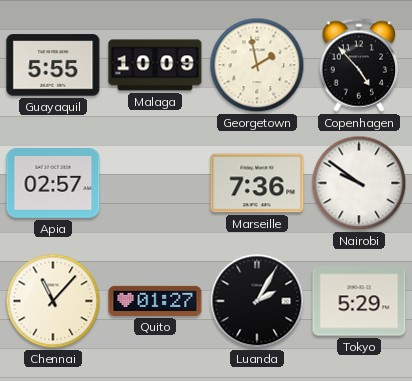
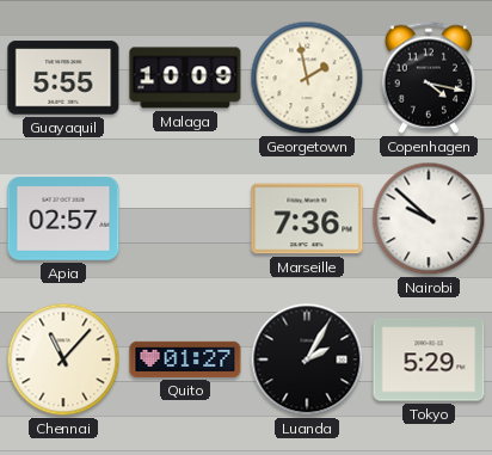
Copenhagen: 4:53 -> 4:17 (429, 78)
Nairobi: 9:51 -> 9:52 (429, 219)
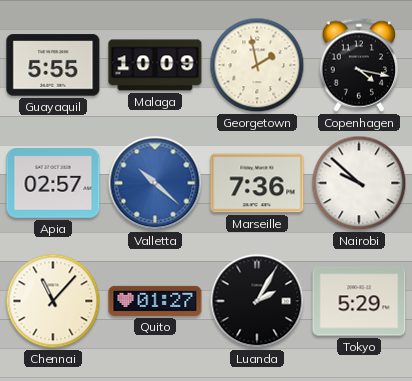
Valletta: none -> 10:22 (155, 183)
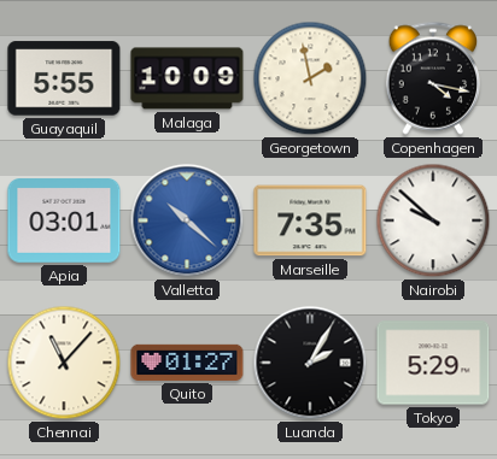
Apia: 02:57 -> 03:01 (64, 220)
Marseille: 7:36 -> 7:35 (310, 220)
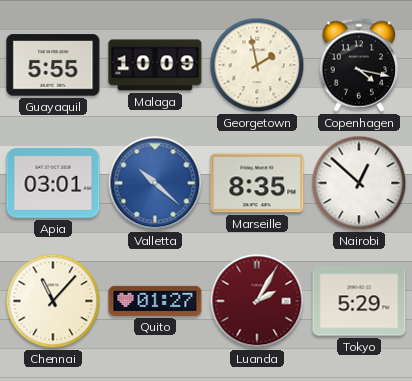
Marseille: 7:35 -> 8:35 (257, 183)
Nairobi: 9:52 -> 12:52 (359, 183)
Luanda dial: black -> burgundy (257, 301)
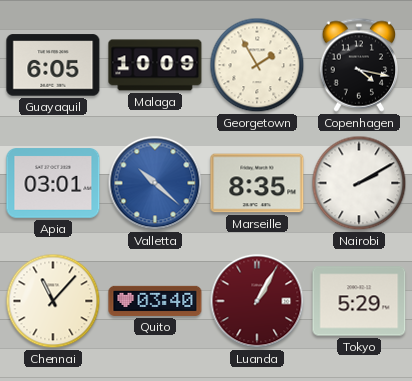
Guayaquil: 5:55 -> 6:05 (53, 65)
Georgetown: 1:58 -> 1:55 (257, 65)
Nairobi: 12:52 -> 2:10 (359, 183)
Quito: 01:27 -> 03:40 (155, 301)
Luanda: 2:05 -> 1:05 (257, 301)
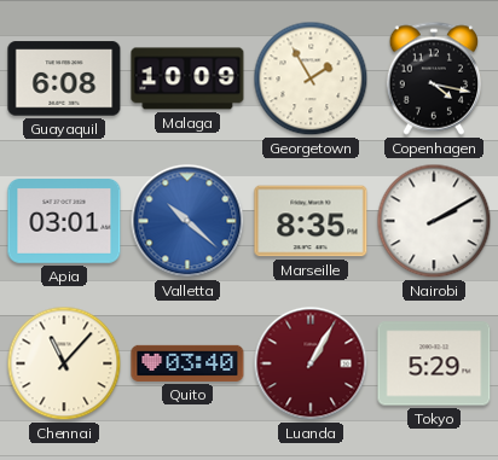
Guayaquil: 6:05 -> 6:08 (64, 78)
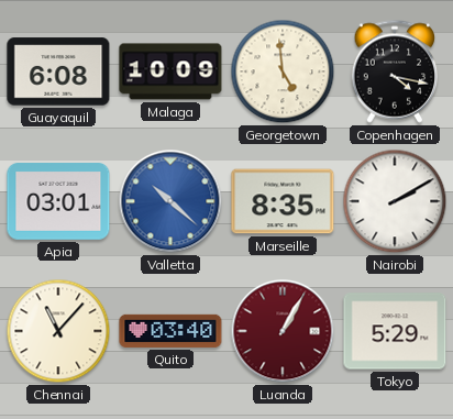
Georgetown: 1:55 -> 4:59 (283, 71)
